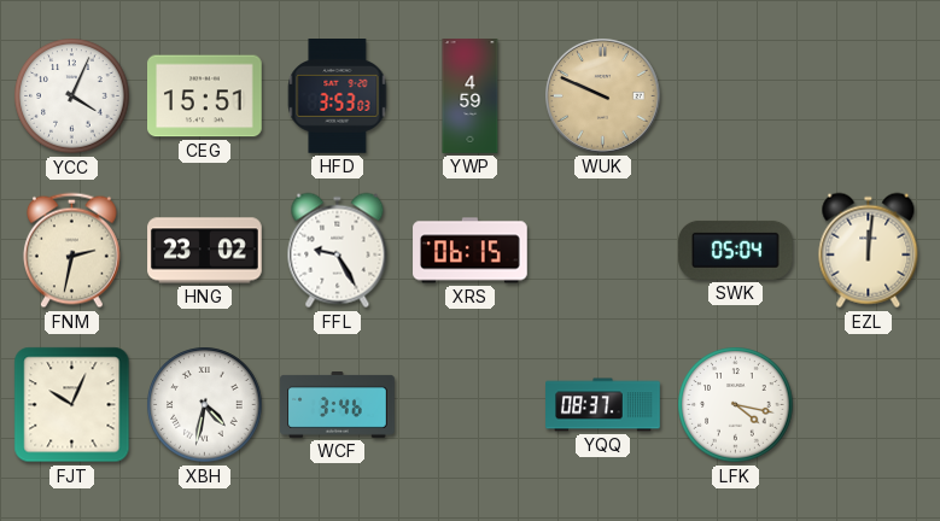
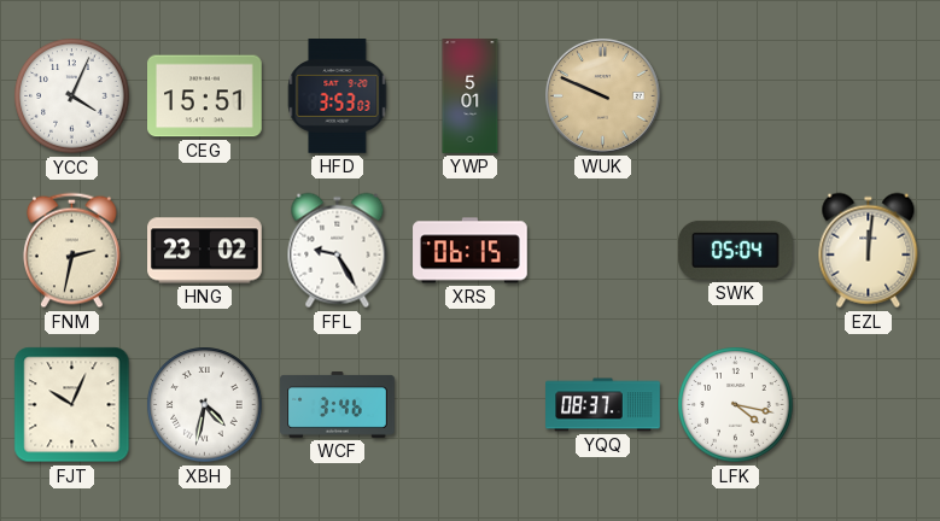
YWP: 4:59 -> 5:01 (471, 96)
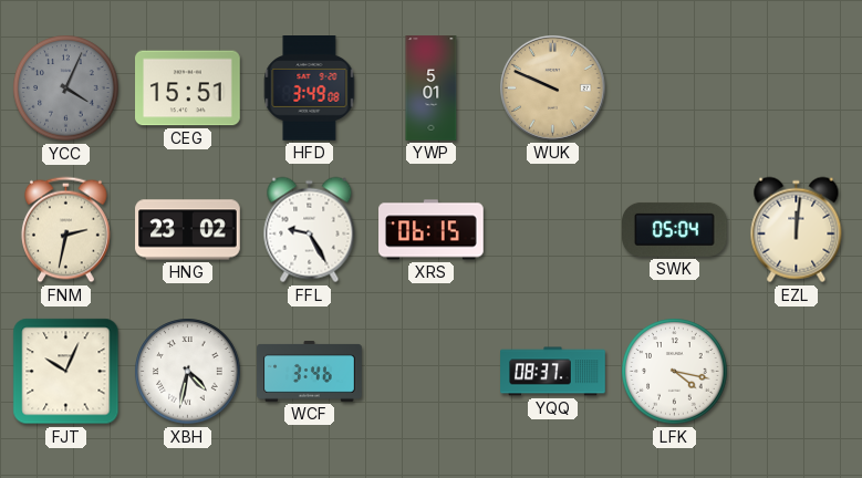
YCC dial: white -> grey (66, 89)
HFD: 3:53 -> 3:49 (310, 89)
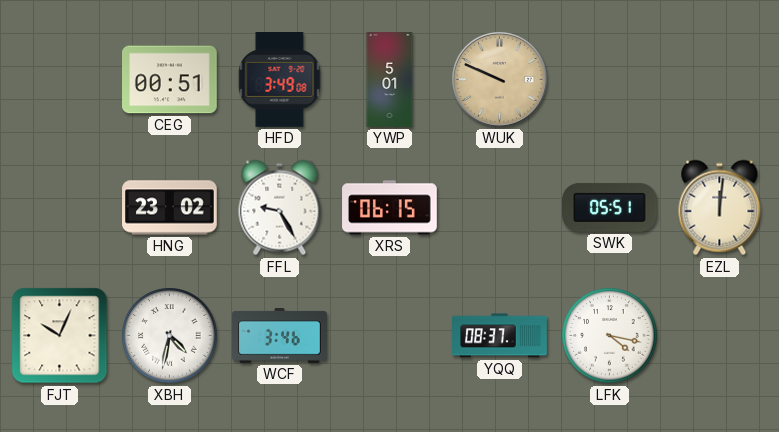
YCC: 4:04 -> none (66, 89)
CEG: 15:51 -> 00:51 (170, 80)
FNM: 2:32 -> none (66, 230)
SWK: 05:04 -> 05:51 (610, 207)
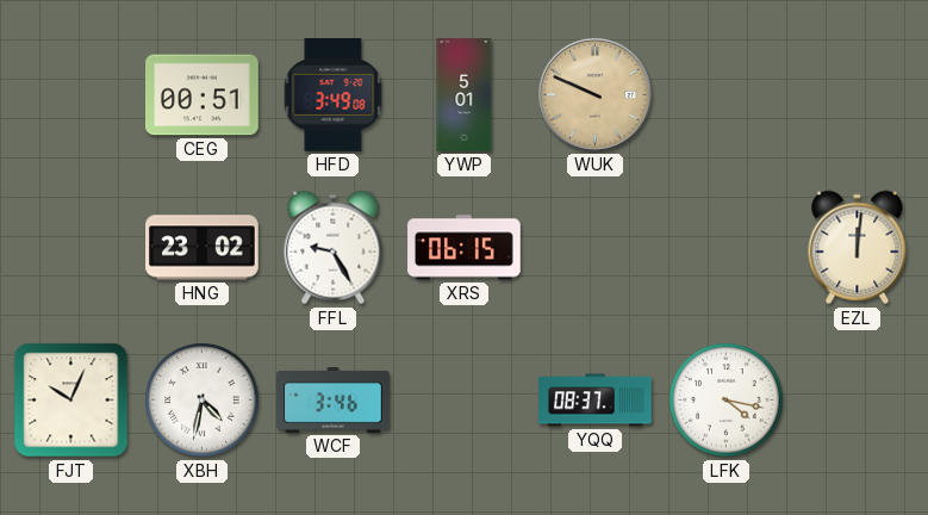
SWK: 05:51 -> none (610, 207)
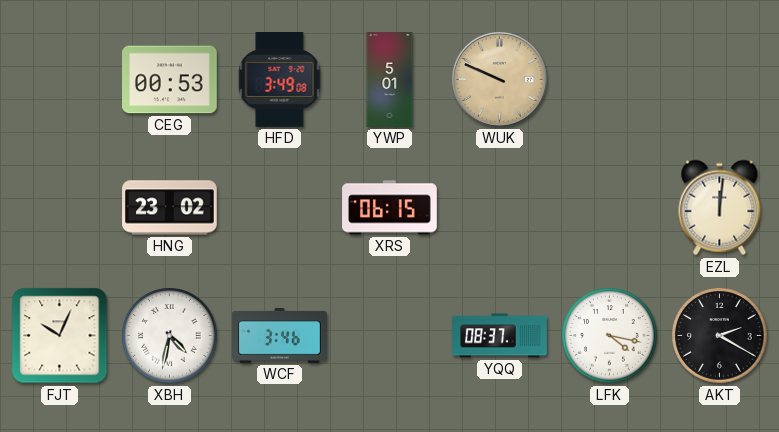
CEG: 00:51 -> 00:53 (170, 80)
FFL: 9:25 -> none (334, 248)
AKT: none -> 2:20 (720, 336)
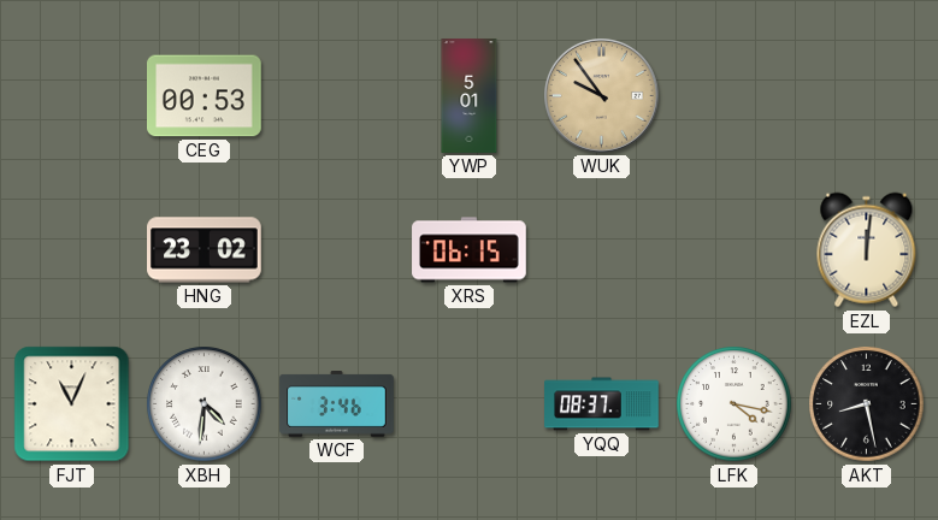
HFD: 3:49 -> none (280, 80)
WUK: 9:49 -> 9:54 (602, 96)
FJT: 10:04 -> 11:04 (72, 404)
XBH: 4:32 -> 4:31 (205, 404)
AKT: 2:20 -> 8:28 (867, 404)
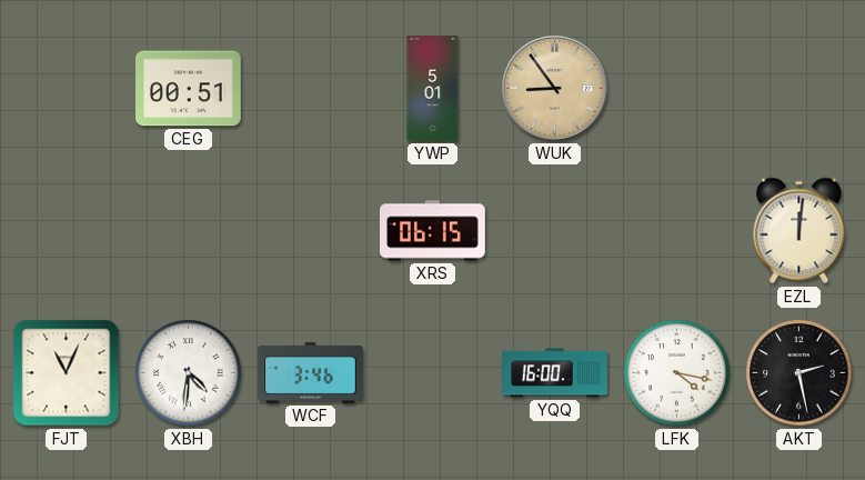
CEG: 00:53 -> 00:51 (189, 89)
WUK: 9:54 -> 8:54 (555, 89)
HNG: 23:02 -> none (205, 250)
YQQ: 08:37 -> 16:00 (555, 373)
AKT: 8:28 -> 2:28 (799, 373)
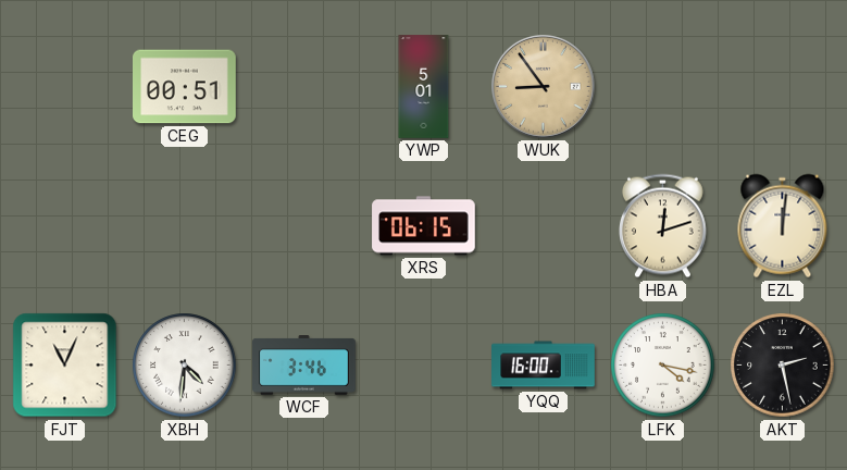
HBA: none -> 12:12 (663, 226)
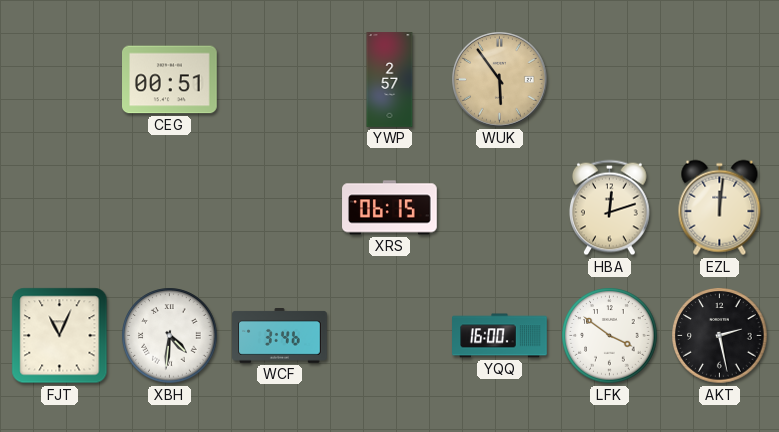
YWP: 5:01 -> 2:57 (390, 80)
WUK: 8:54 -> 5:54 (500, 80)
LFK: 4:17 -> 3:51 (610, 336)
